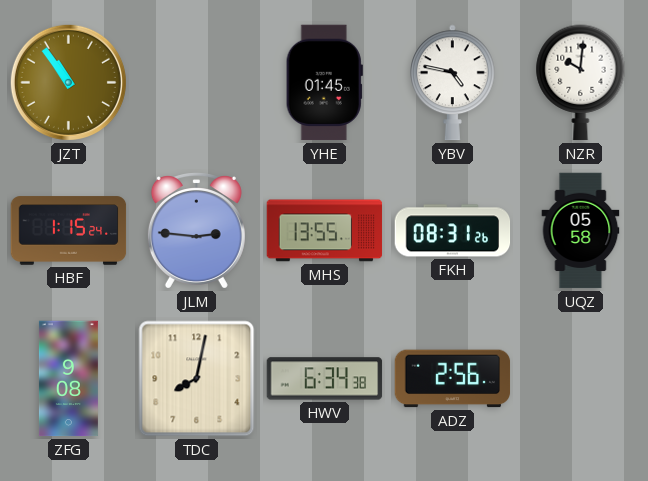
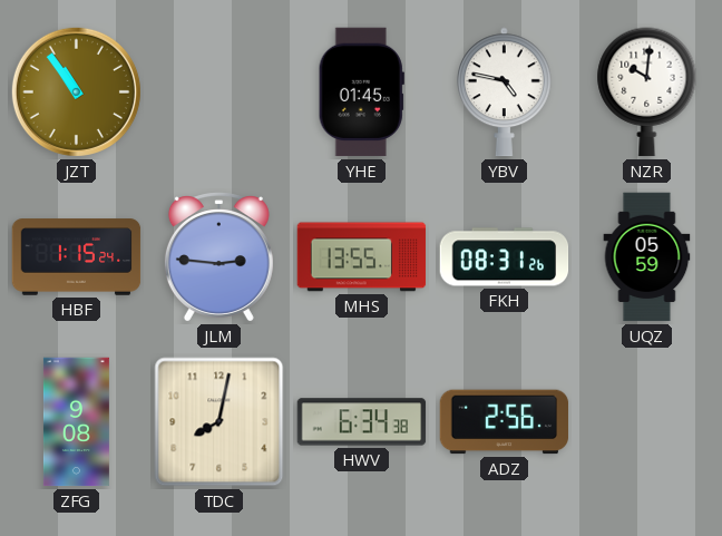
UQZ: 05:58 -> 05:59 (647, 257)
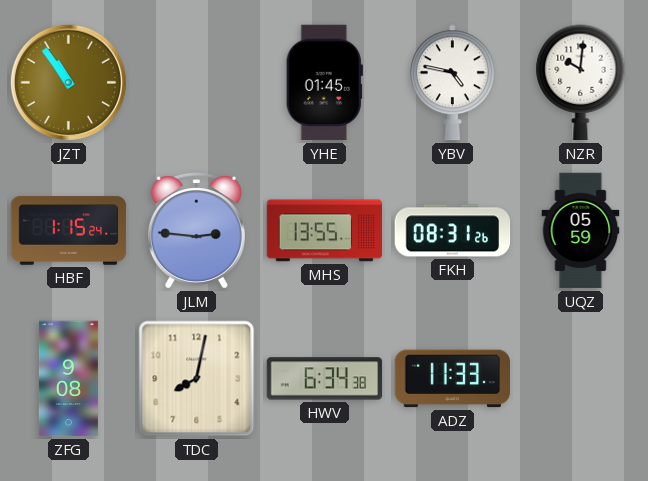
ADZ: 2:56 -> 11:33 (453, 379)
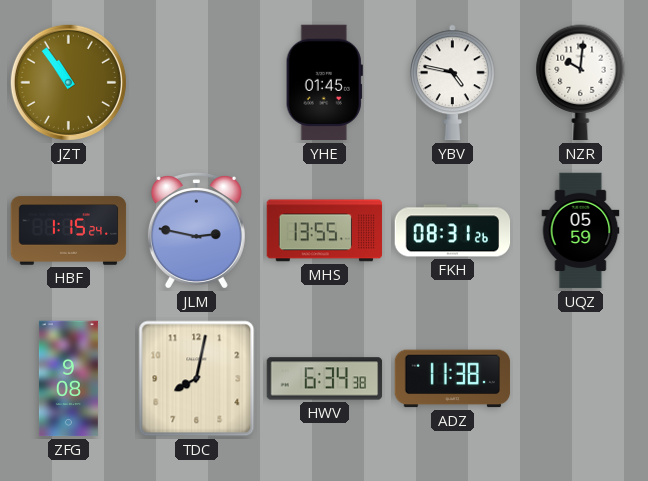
JLM: 2:46 -> 2:47 (196, 231)
ADZ: 11:33 -> 11:38 (453, 379)
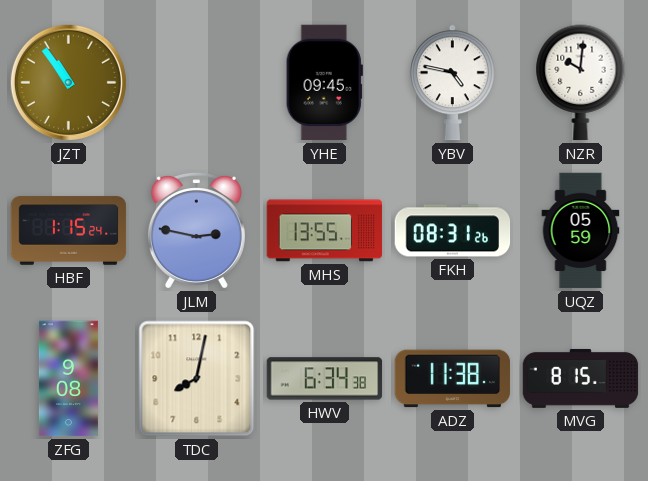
YHE: 01:45 -> 09:45 (324, 83)
MVG: none -> 8:15 (581, 378)
